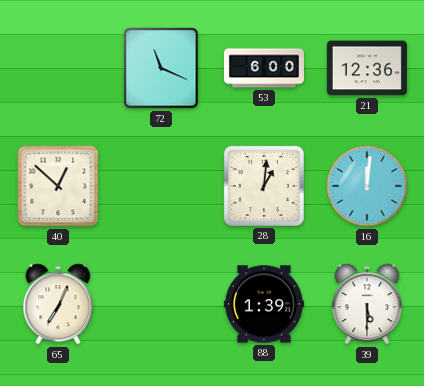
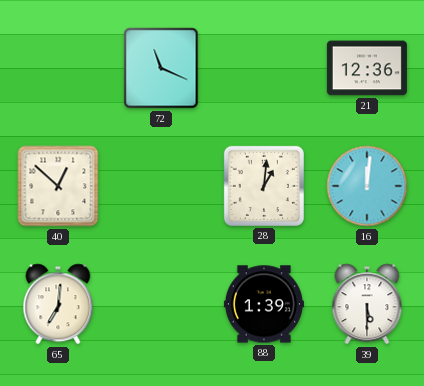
53: 6:00 -> none (264, 68)
65: 7:04 -> 7:01 (58, 304)
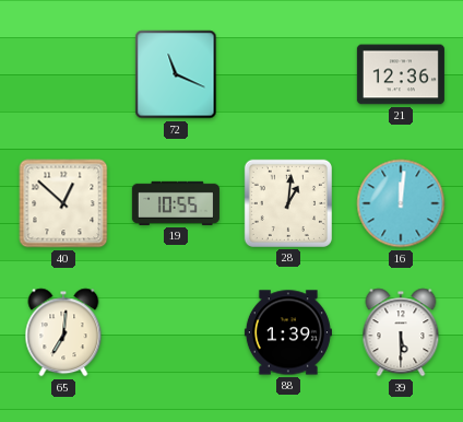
19: none -> 10:55 (176, 203)
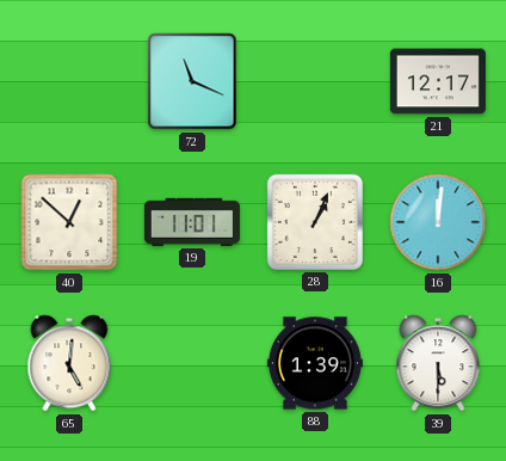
21: 12:36 -> 12:17 (438, 81)
19: 10:55 -> 11:01 (192, 222)
28: 1:01 -> 1:04 (315, 222)
65: 7:01 -> 5:01 (69, 363)
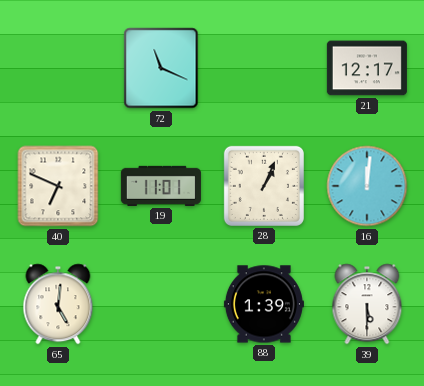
40: 12:52 -> 6:49 (58, 186)
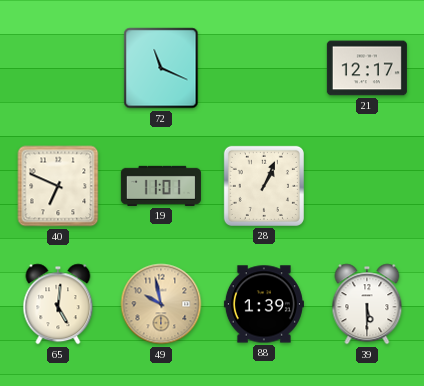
16: 12:01 -> none (367, 186)
49: none -> 9:58 (161, 304)
